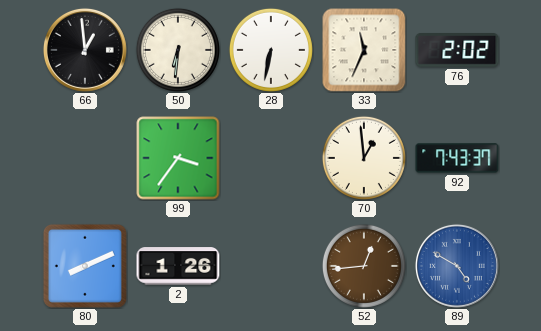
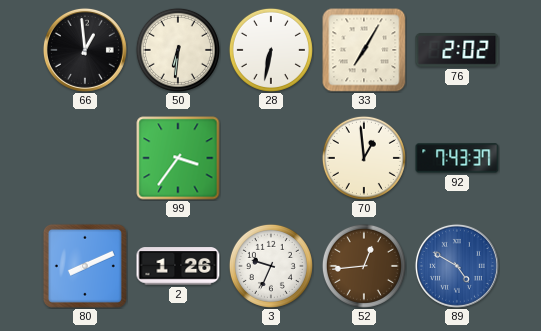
33: 11:34 -> 7:05 (364, 50)
3: none -> 9:34 (271, 266)
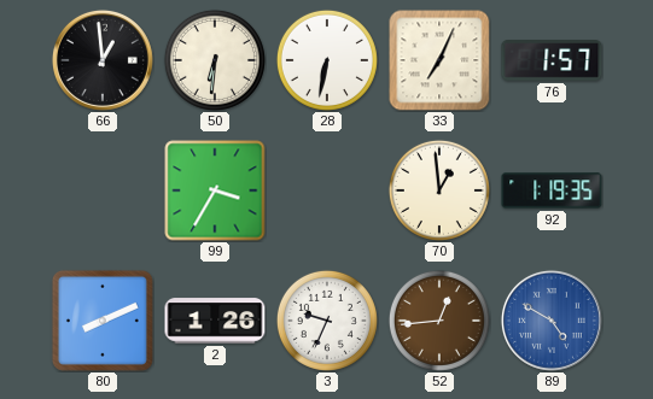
33: 7:05 -> 7:04 (439, 60)
76: 2:02 -> 1:57 (552, 61)
99: 3:36 -> 3:35 (215, 190)
92: 7:43 -> 1:19 (552, 190)
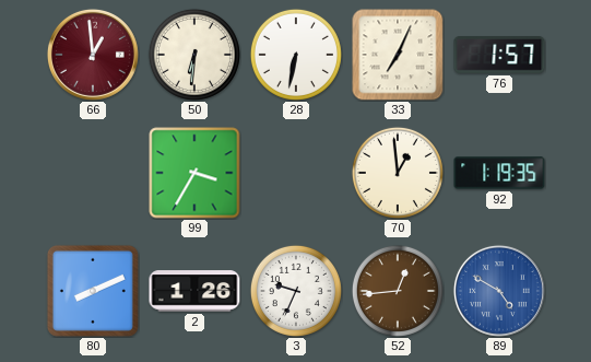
66 dial: black -> burgundy (93, 55)
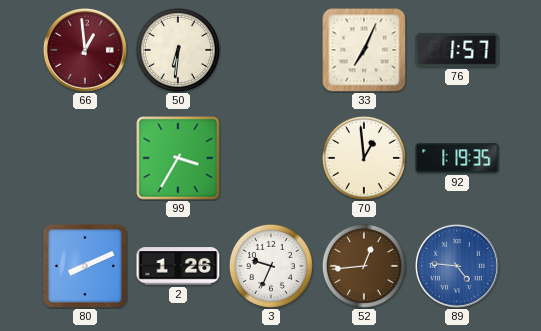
28: 6:32 -> none (296, 55)
89: 4:50 -> 4:46 (457, 266)
